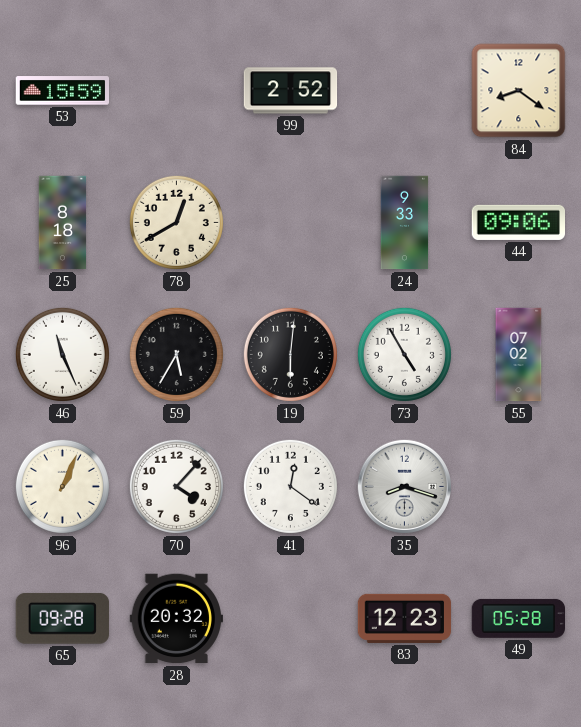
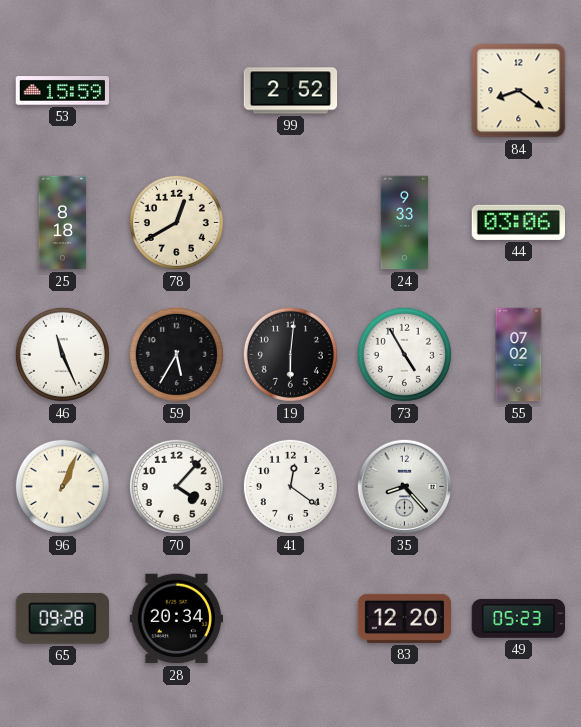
44: 09:06 -> 03:06 (518, 222)
35: 8:18 -> 8:23 (404, 486)
28: 20:32 -> 20:34 (176, 619)
83: 12:23 -> 12:20 (405, 618)
49: 05:28 -> 05:23 (518, 618)
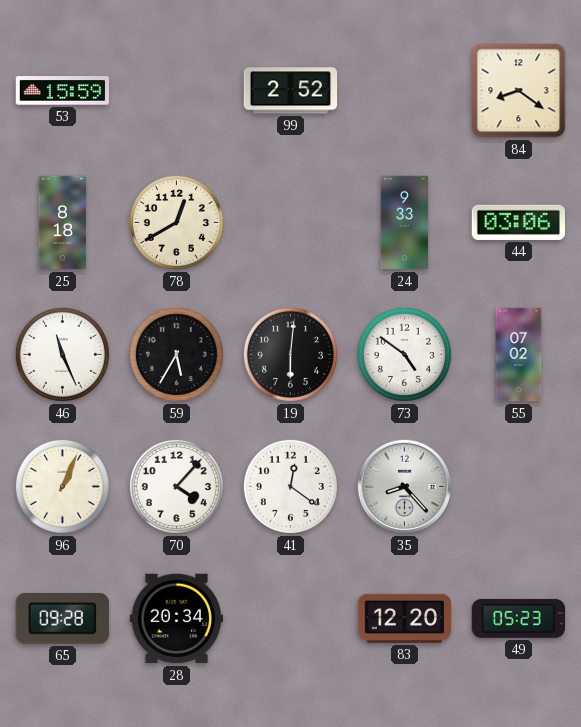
73: 4:55 -> 4:51 (404, 354)
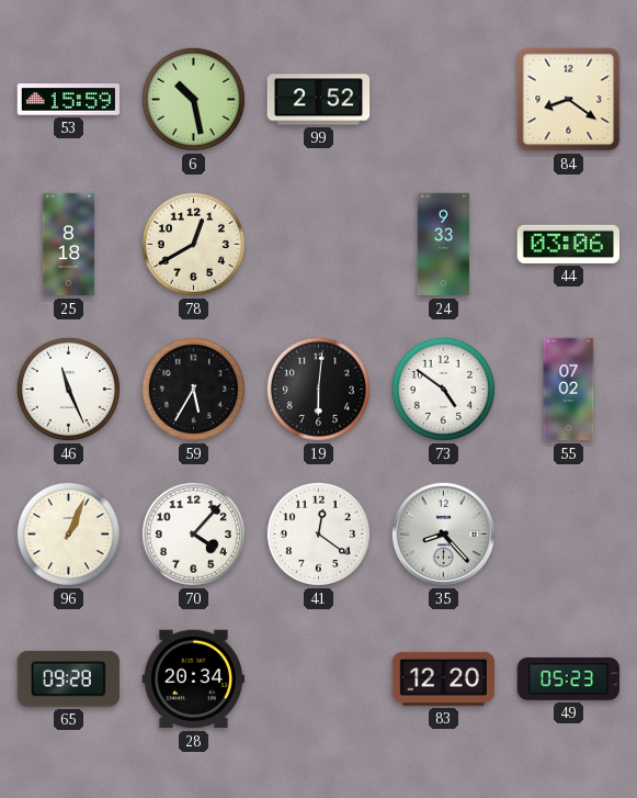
6: none -> 10:28 (193, 99)
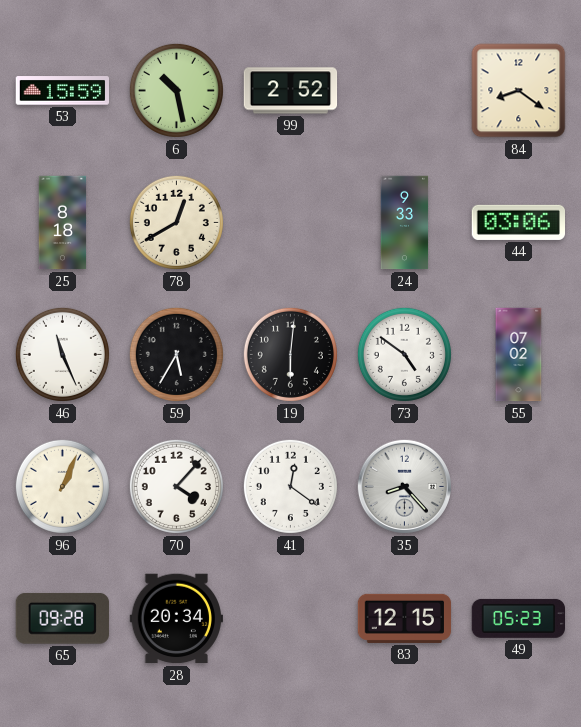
83: 12:20 -> 12:15 (405, 618)
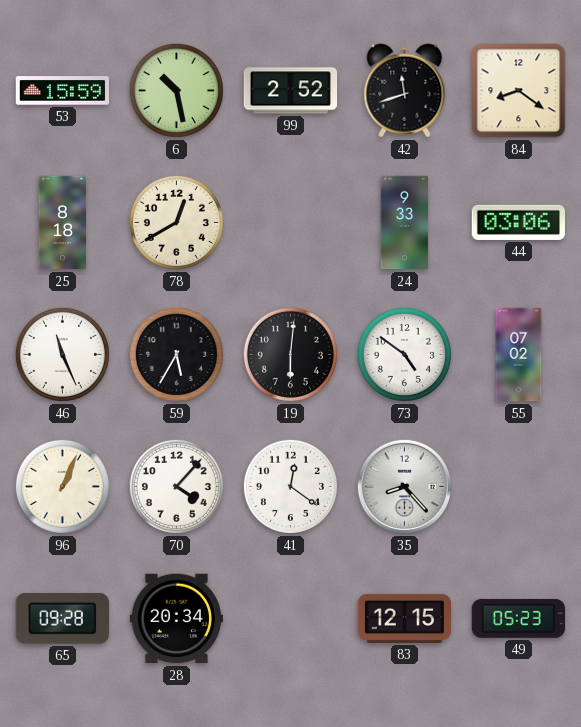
42: none -> 11:42 (405, 91)
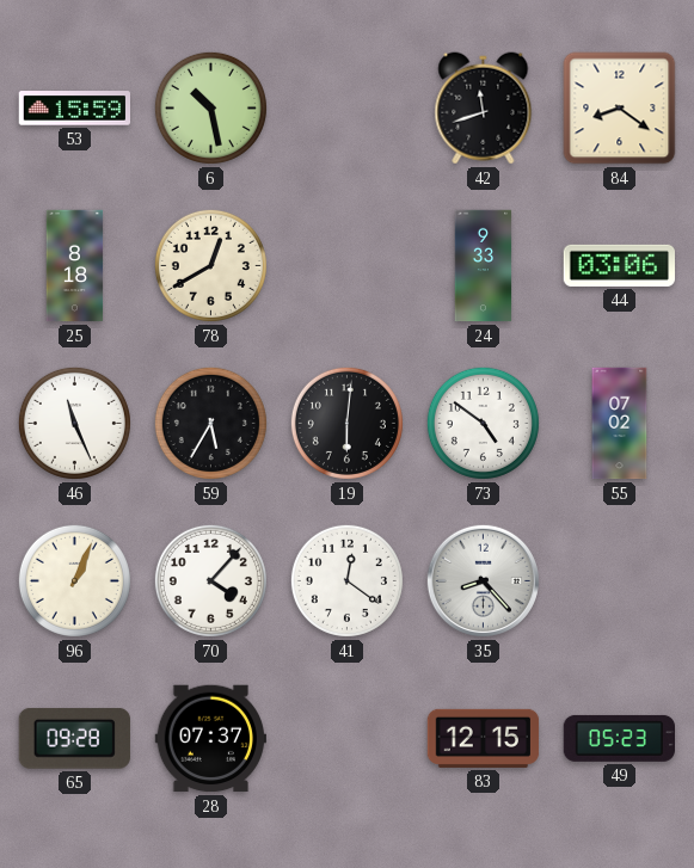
99: 2:52 -> none (291, 91)
28: 20:34 -> 07:37 (210, 739)
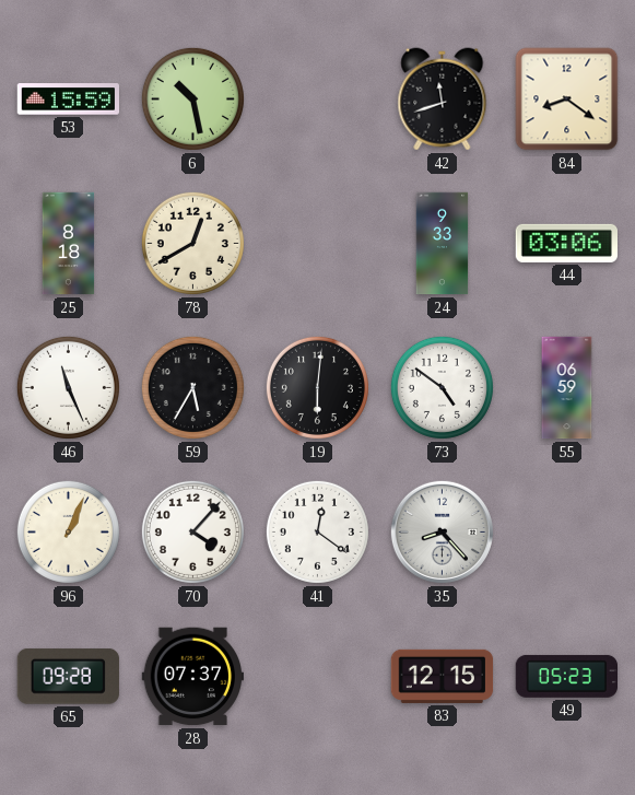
55: 07:02 -> 06:59 (567, 388)
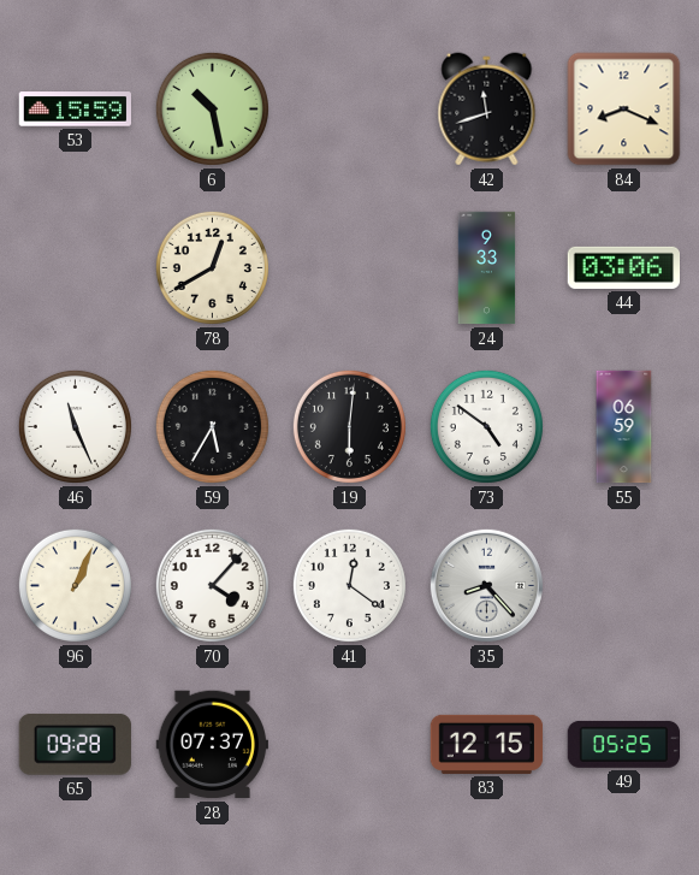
84: 8:21 -> 8:19 (624, 110)
25: 8:18 -> none (69, 244)
49: 05:23 -> 05:25 (623, 744)
